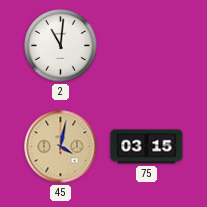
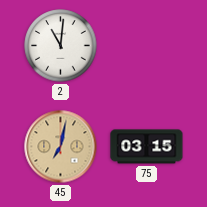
45: 4:02 -> 7:02 (61, 147)
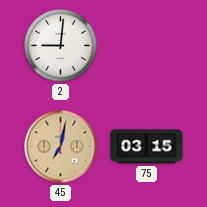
2: 11:01 -> 9:01 (61, 46)
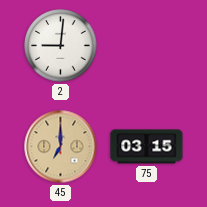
45: 7:02 -> 7:00 (61, 147)
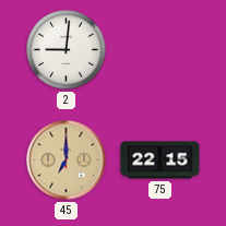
75: 03:15 -> 22:15 (160, 160)
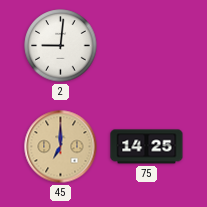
75: 22:15 -> 14:25 (147, 147)
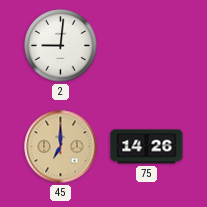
75: 14:25 -> 14:26 (147, 147)
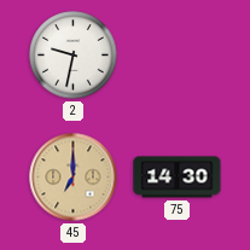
2: 9:01 -> 9:32 (74, 56)
75: 14:26 -> 14:30 (178, 178)
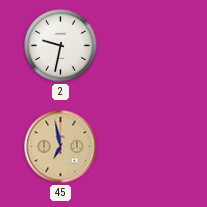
45: 7:00 -> 6:58 (61, 147)
75: 14:30 -> none (178, 178)
